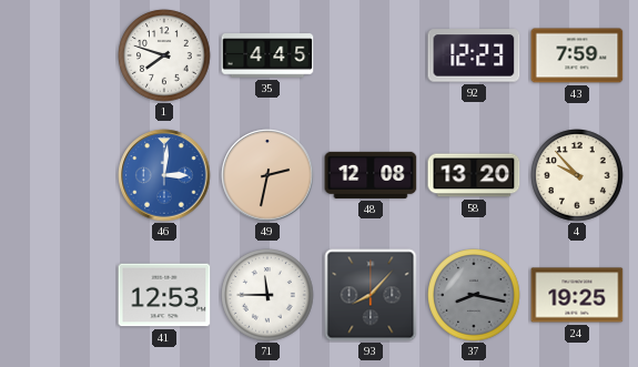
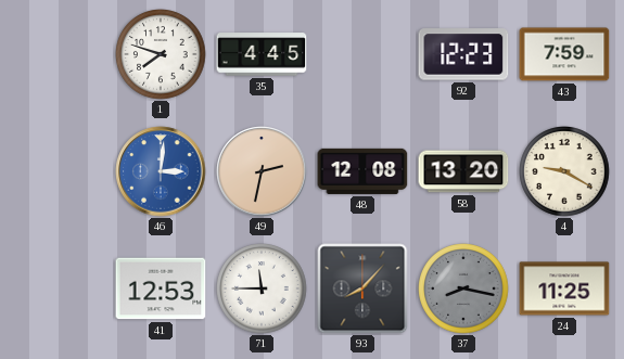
4: 9:53 -> 9:20 (564, 171)
24: 19:25 -> 11:25 (564, 289)
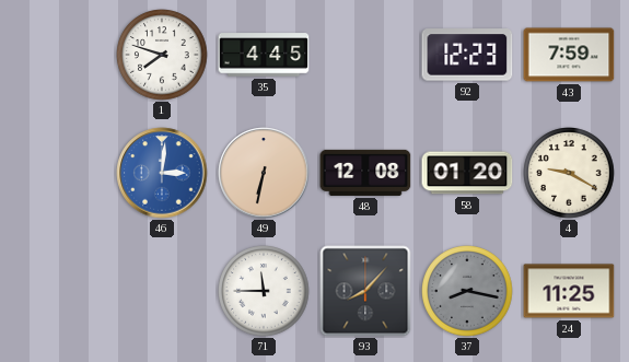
49: 2:32 -> 6:32 (264, 173)
58: 13:20 -> 01:20 (467, 173)
41: 12:53 -> none (161, 289)
